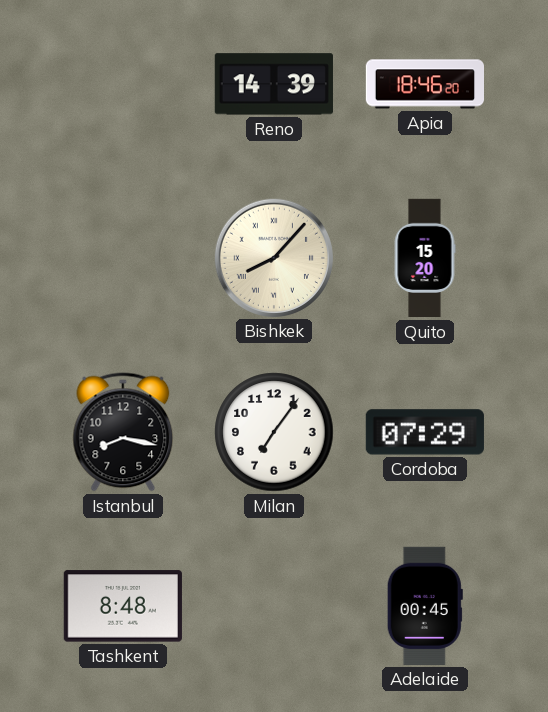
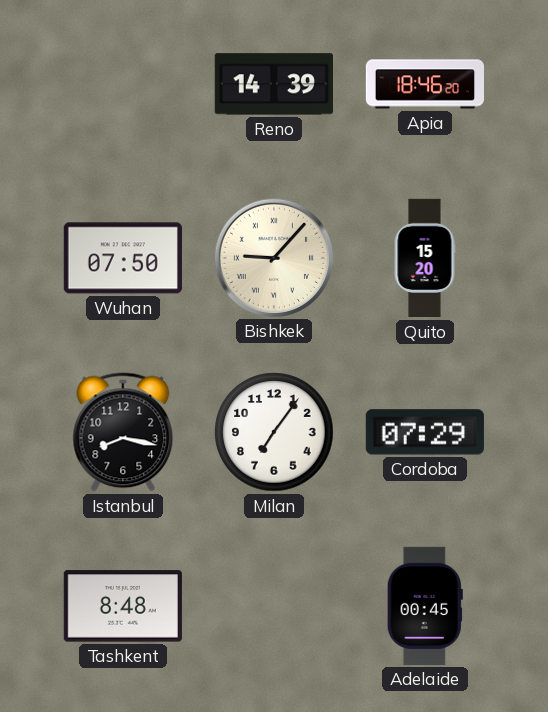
Wuhan: none -> 07:50 (123, 258)
Bishkek: 8:07 -> 9:07 (274, 258)
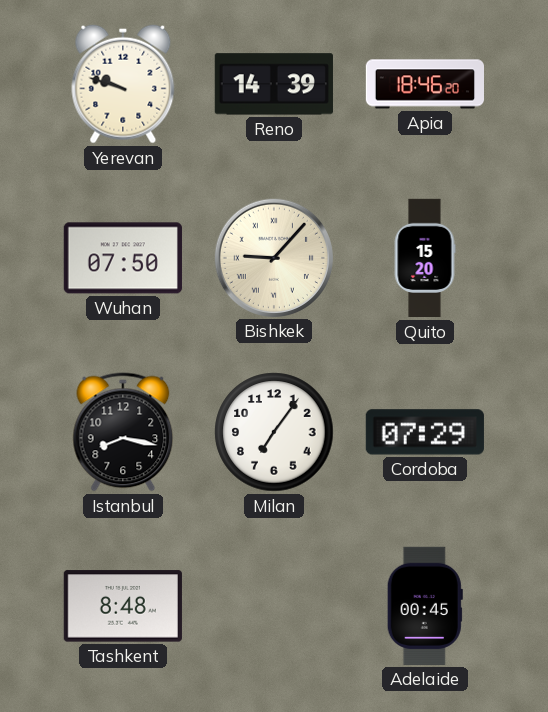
Yerevan: none -> 9:48 (123, 84)
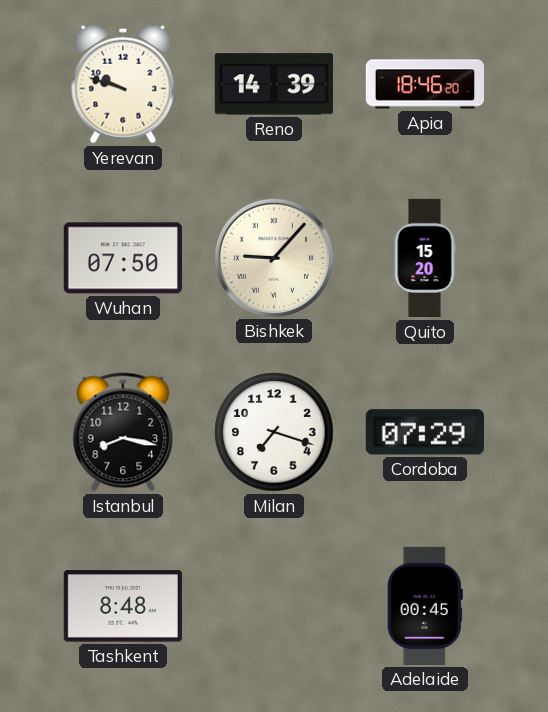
Milan: 7:06 -> 7:18 (274, 432)
